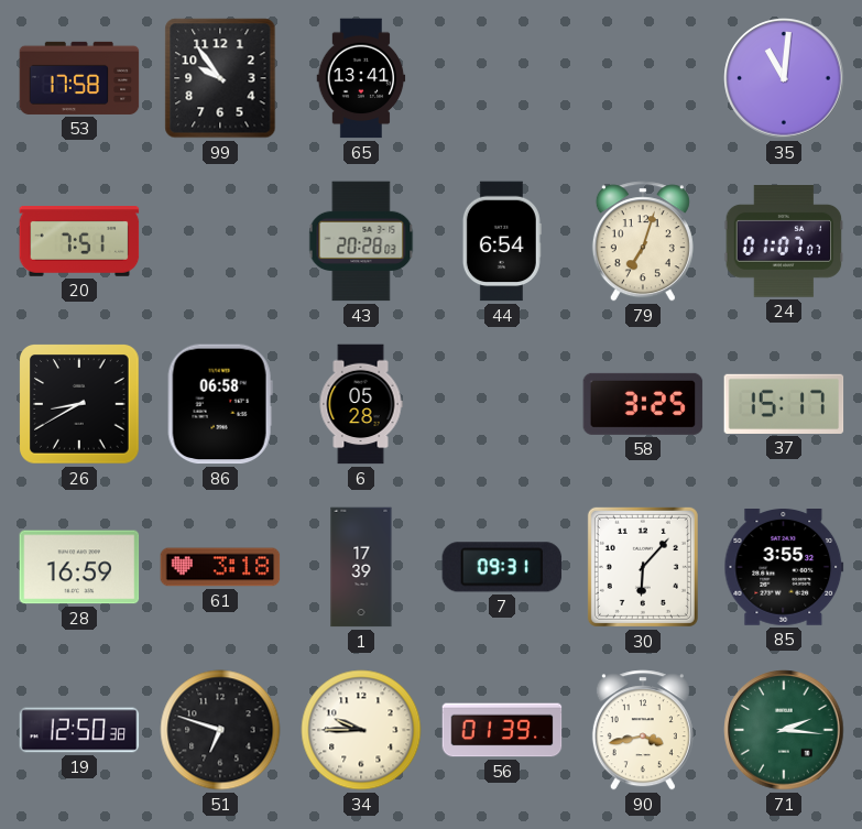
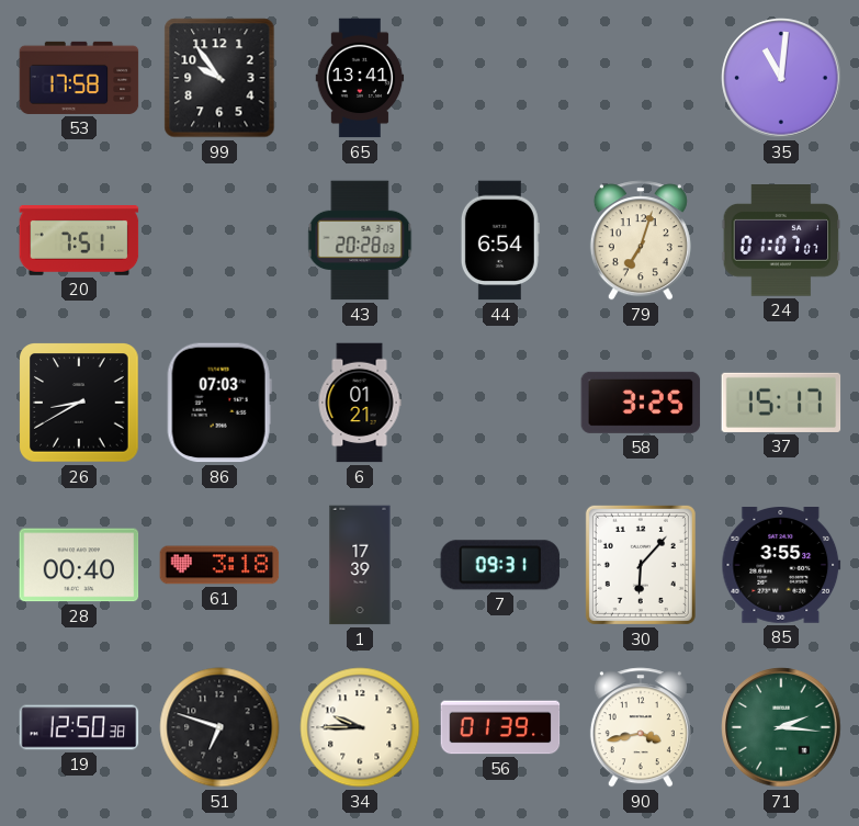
86: 06:58 -> 07:03 (219, 403)
6: 05:28 -> 01:21 (360, 403)
28: 16:59 -> 00:40 (79, 565)
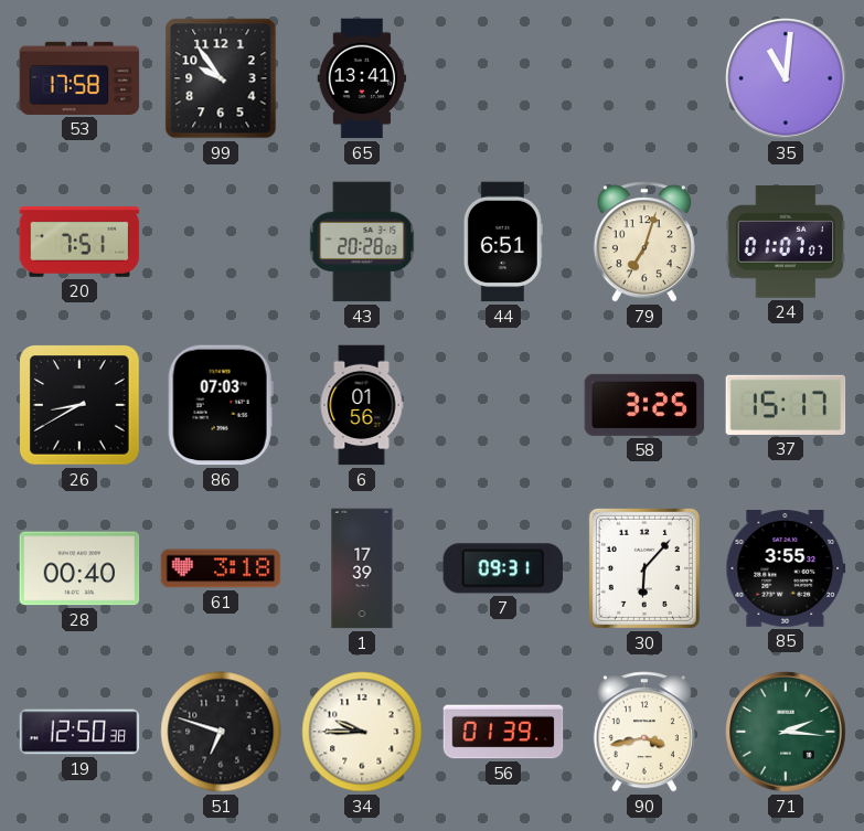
44: 6:54 -> 6:51 (503, 242)
6: 01:21 -> 01:56 (362, 405)
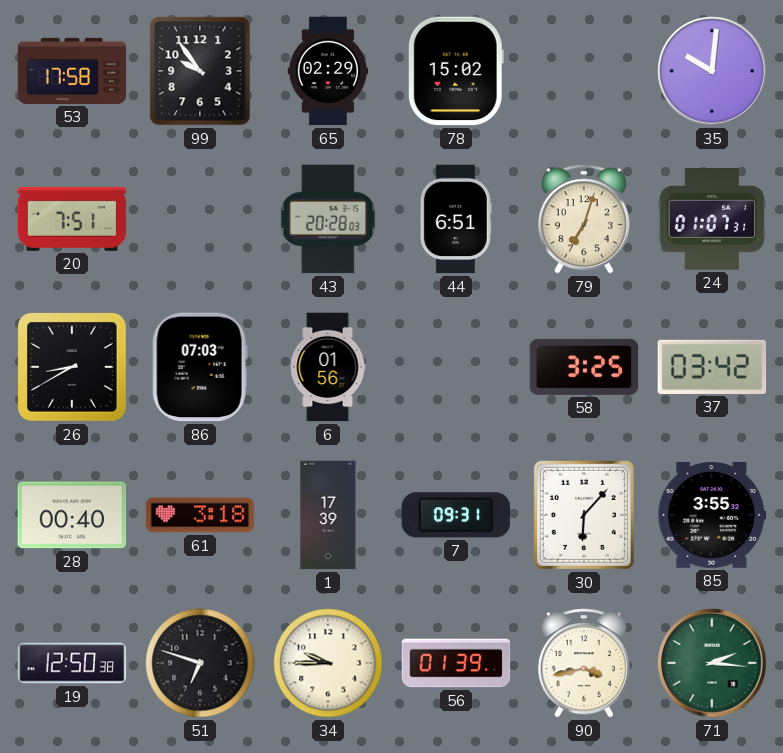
65: 13:41 -> 02:29 (328, 71)
78: none -> 15:02 (456, 71)
35: 11:01 -> 10:01 (712, 71)
24: 01:07:07 -> 01:07:31 (712, 219)
37: 15:17 -> 03:42 (712, 367)
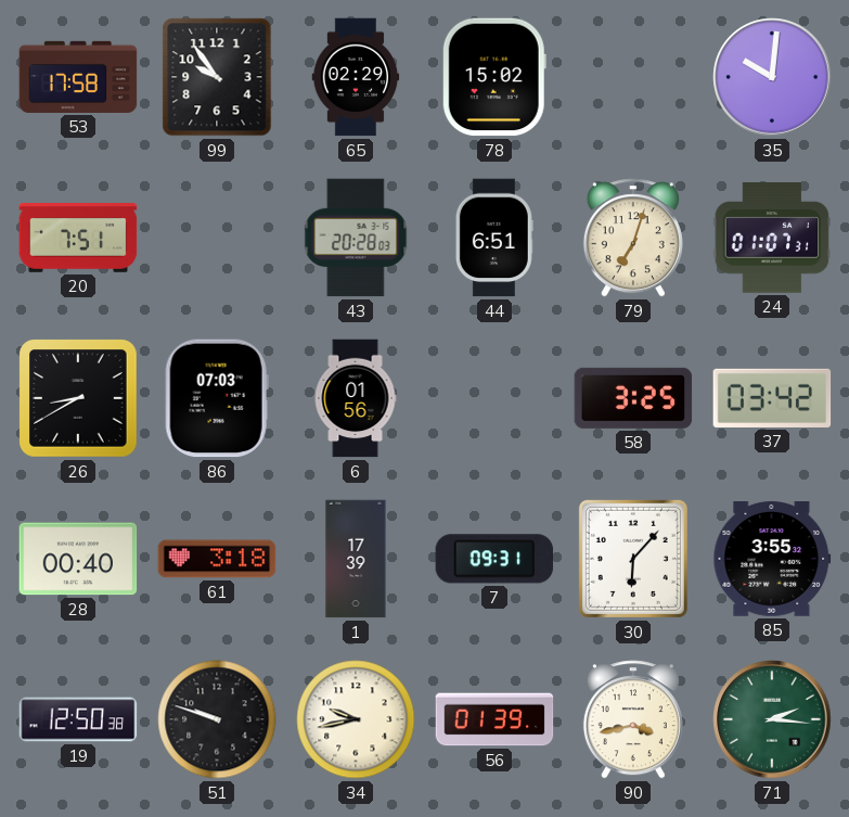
51: 6:48 -> 9:48 (217, 719)
34: 9:45 -> 9:43 (356, 719)
